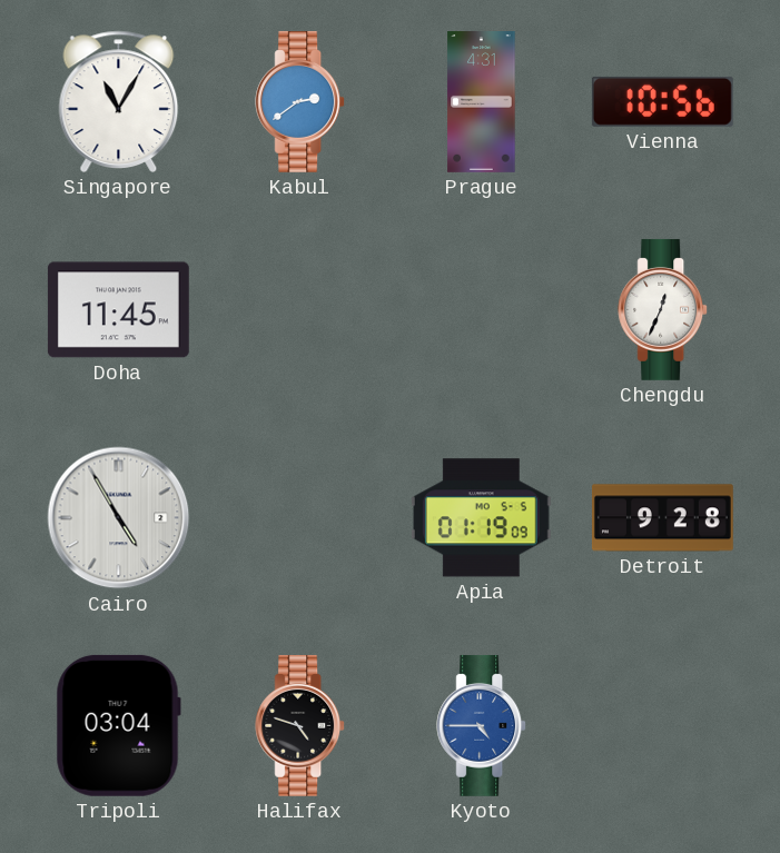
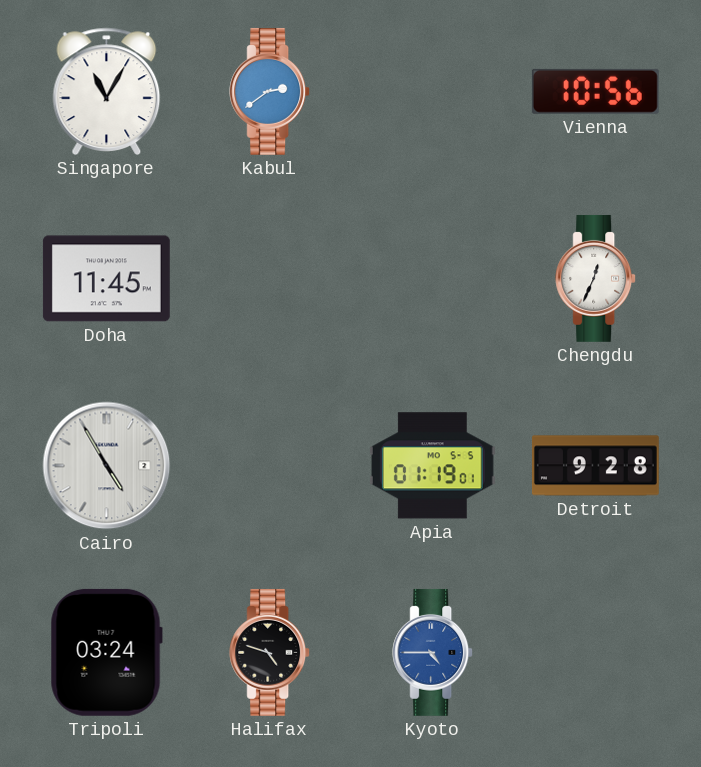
Prague: 4:31 -> none (482, 102)
Apia: 01:19:09 -> 01:19:01 (432, 466)
Tripoli: 03:04 -> 03:24 (106, 652)
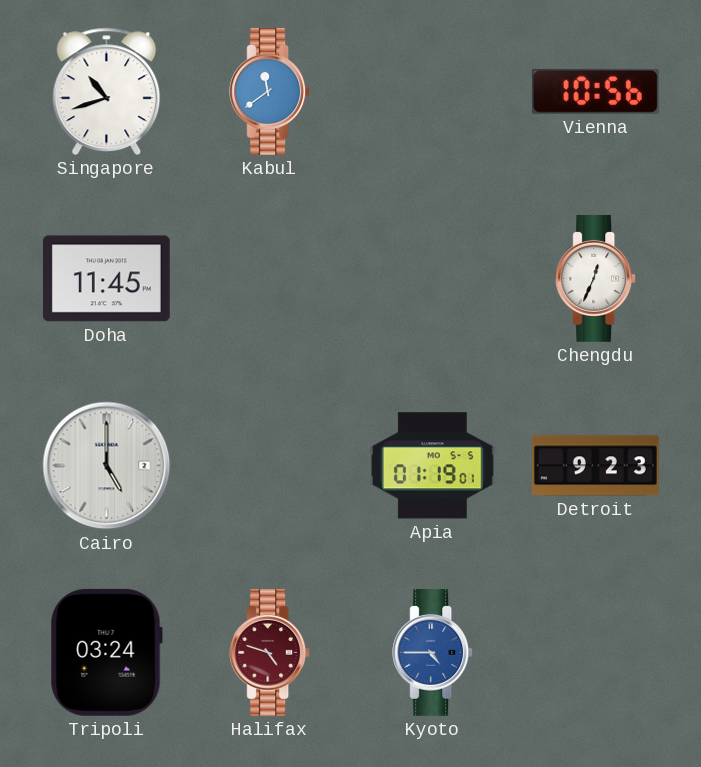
Singapore: 11:05 -> 10:42 (107, 91)
Kabul: 2:39 -> 11:39 (270, 91)
Cairo: 4:55 -> 5:00 (107, 466)
Detroit: 9:28 -> 9:23 (596, 466)
Halifax dial: black -> burgundy (270, 652)
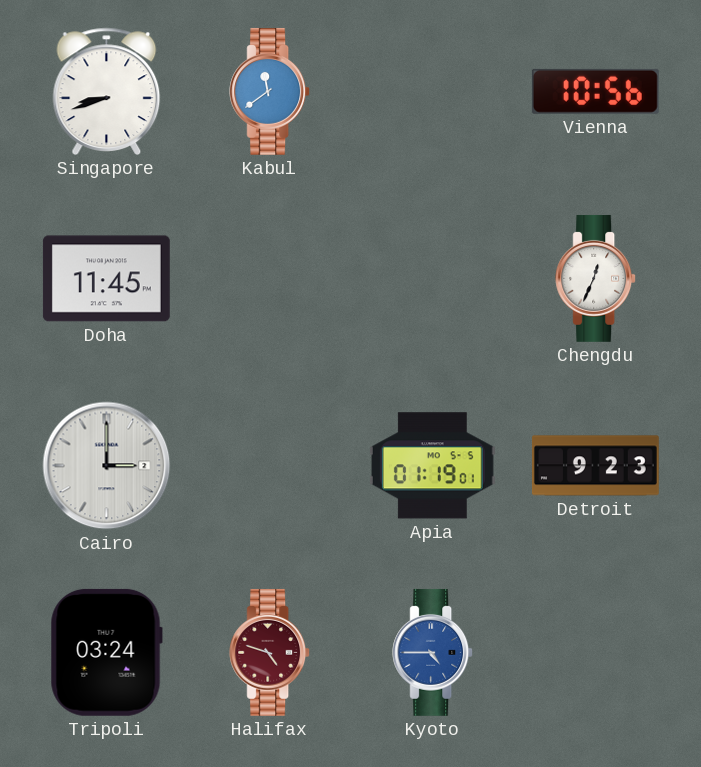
Singapore: 10:42 -> 8:42 (107, 91)
Cairo: 5:00 -> 3:00 (107, 466)
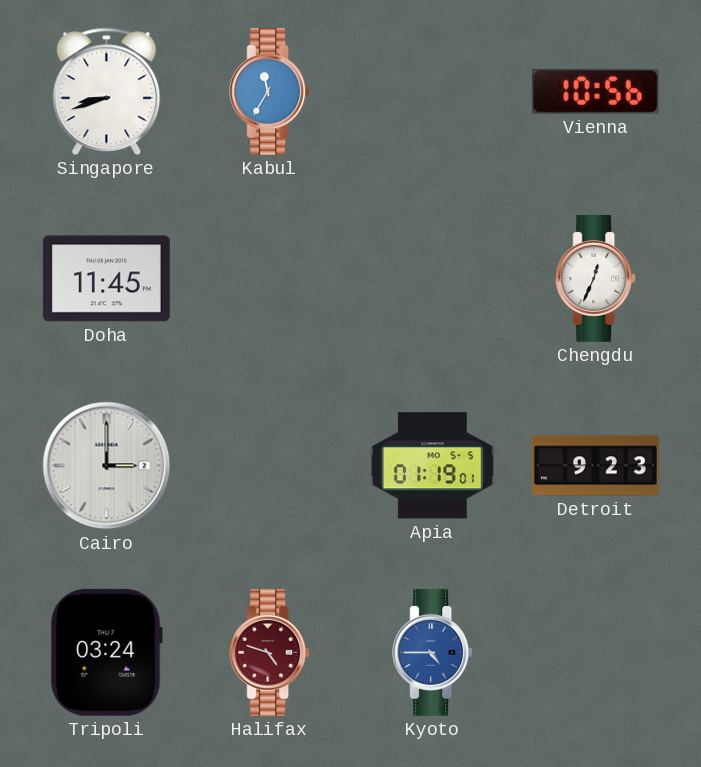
Kabul: 11:39 -> 11:35 (270, 91)
